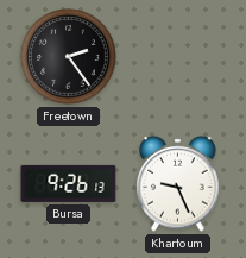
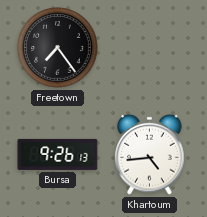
Freetown: 2:24 -> 7:24 (58, 48)
Khartoum: 9:26 -> 4:44 (150, 154)
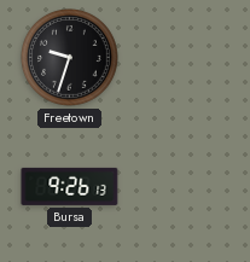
Freetown: 7:24 -> 9:33 (70, 58)
Khartoum: 4:44 -> none (150, 154)
